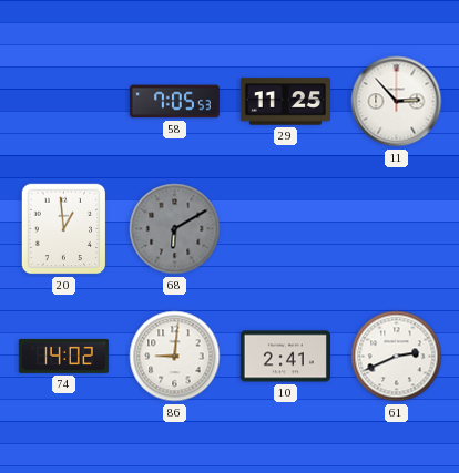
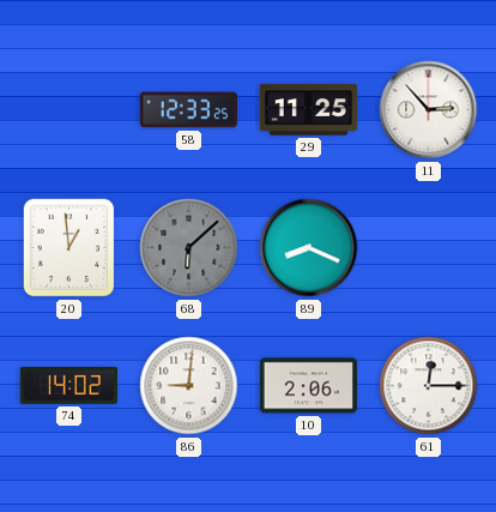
58: 7:05 -> 12:33 (188, 110)
68: 6:10 -> 6:08 (189, 248)
89: none -> 8:19 (309, 248)
10: 2:41 -> 2:06 (308, 386)
61: 2:41 -> 12:15 (429, 386)
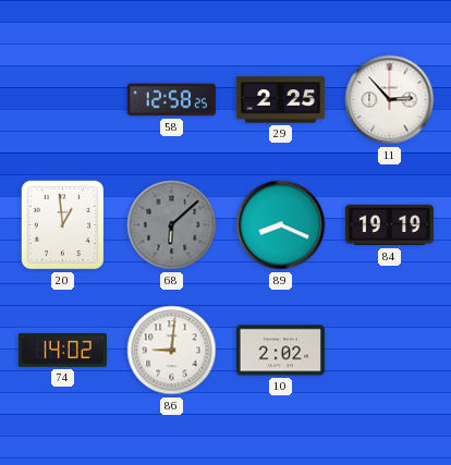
58: 12:33 -> 12:58 (171, 100)
29: 11:25 -> 2:25 (280, 100)
84: none -> 19:19 (389, 225)
10: 2:06 -> 2:02 (280, 351)
61: 12:15 -> none (429, 386)
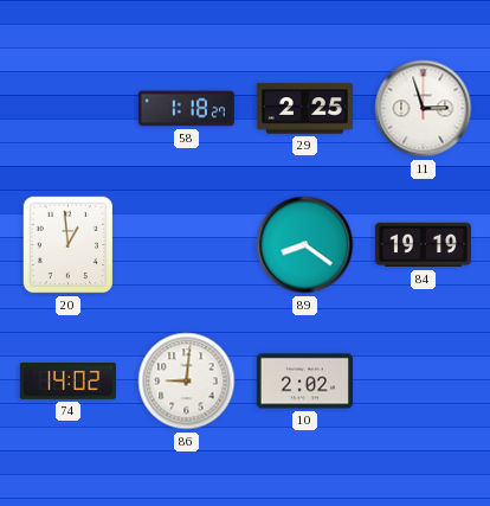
58: 12:58 -> 1:18 (186, 109)
11: 2:53 -> 2:57 (424, 109)
68: 6:08 -> none (172, 225)
89: 8:19 -> 8:21 (305, 245)
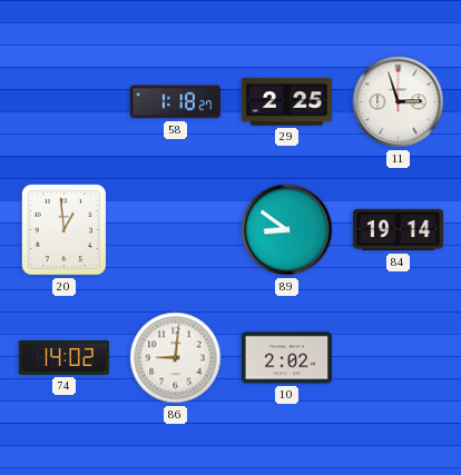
89: 8:21 -> 8:51 (287, 230)
84: 19:19 -> 19:14 (398, 230)
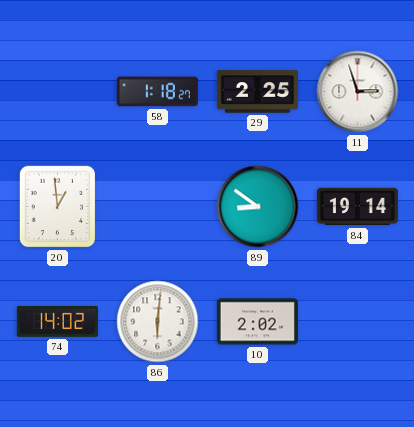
86: 9:01 -> 6:01 (158, 322)
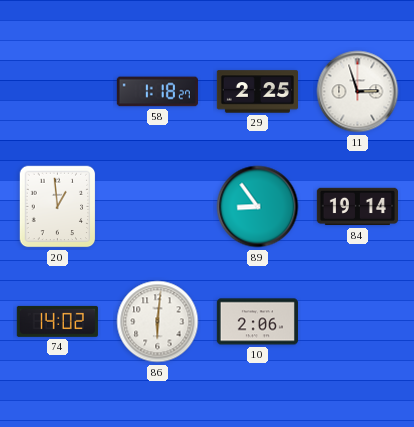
89: 8:51 -> 8:54 (258, 207)
10: 2:02 -> 2:06 (257, 322)
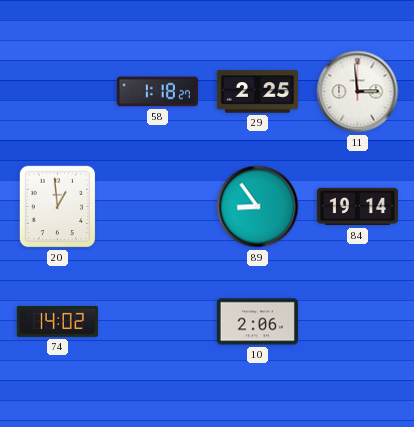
11: 2:57 -> 2:59 (358, 92)
86: 6:01 -> none (158, 322)
